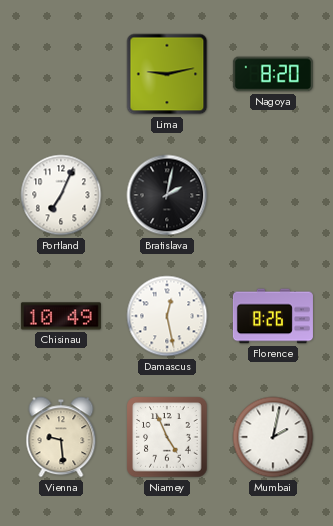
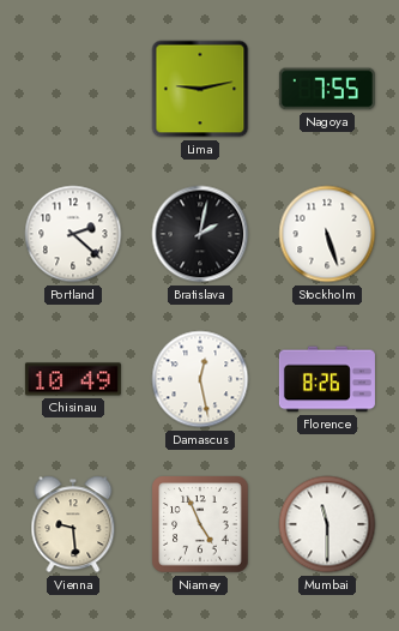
Nagoya: 8:20 -> 7:55 (327, 89)
Portland: 7:04 -> 2:22 (73, 234)
Stockholm: none -> 5:27 (327, 234)
Mumbai: 2:02 -> 11:30 (327, 524)
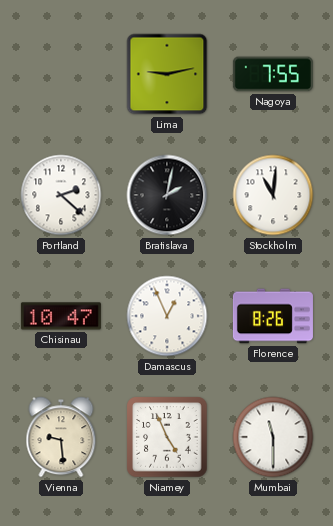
Stockholm: 5:27 -> 11:01 (273, 195)
Chisinau: 10:49 -> 10:47 (61, 316)
Damascus: 12:28 -> 12:56 (167, 316)
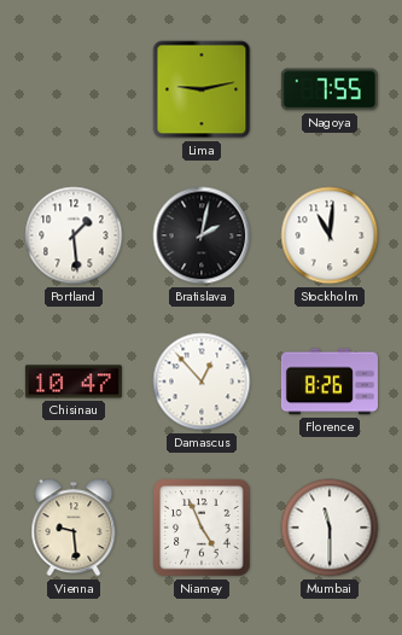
Portland: 2:22 -> 1:29 (74, 235)
Damascus: 12:56 -> 12:53 (202, 381)
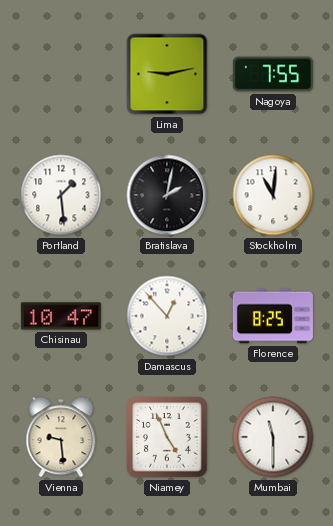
Florence: 8:26 -> 8:25 (273, 316)
